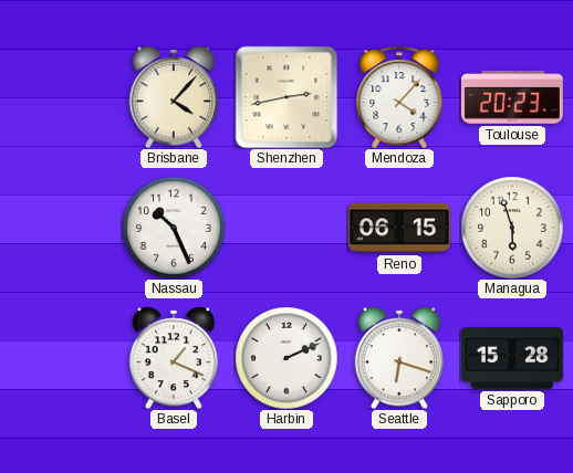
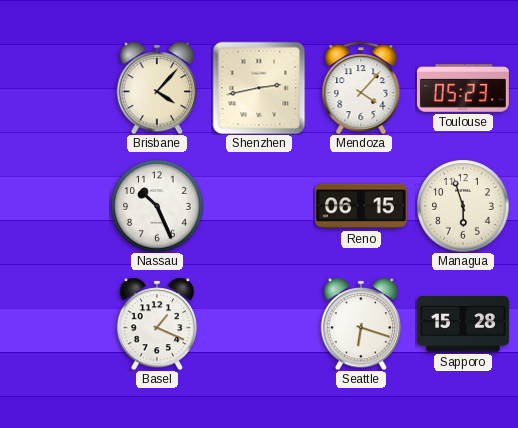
Toulouse: 20:23 -> 05:23 (463, 88)
Harbin: 2:11 -> none (286, 358)
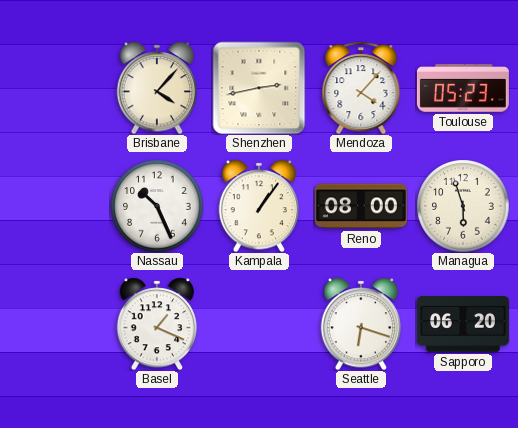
Kampala: none -> 1:06 (259, 206)
Reno: 06:15 -> 08:00 (361, 206)
Sapporo: 15:28 -> 06:20 (463, 324)
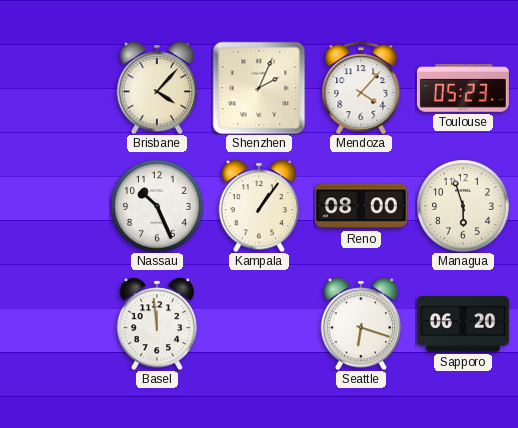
Shenzhen: 2:43 -> 2:04 (259, 88)
Basel: 1:19 -> 11:59 (157, 324)
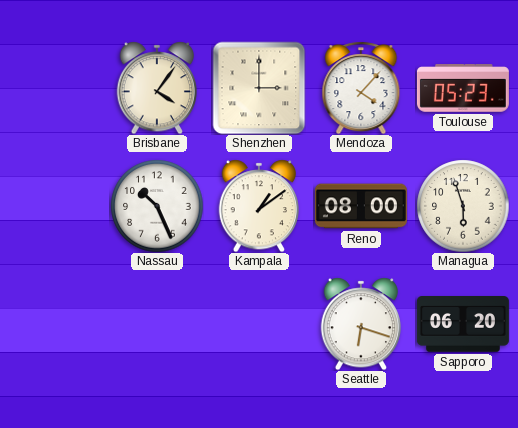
Brisbane: 4:07 -> 4:06 (157, 88)
Shenzhen: 2:04 -> 3:00 (259, 88)
Kampala: 1:06 -> 1:09 (259, 206)
Basel: 11:59 -> none (157, 324)
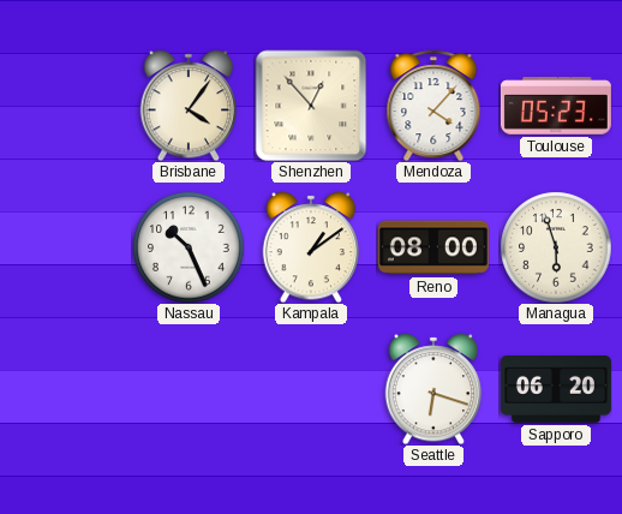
Shenzhen: 3:00 -> 12:53 (311, 106)
